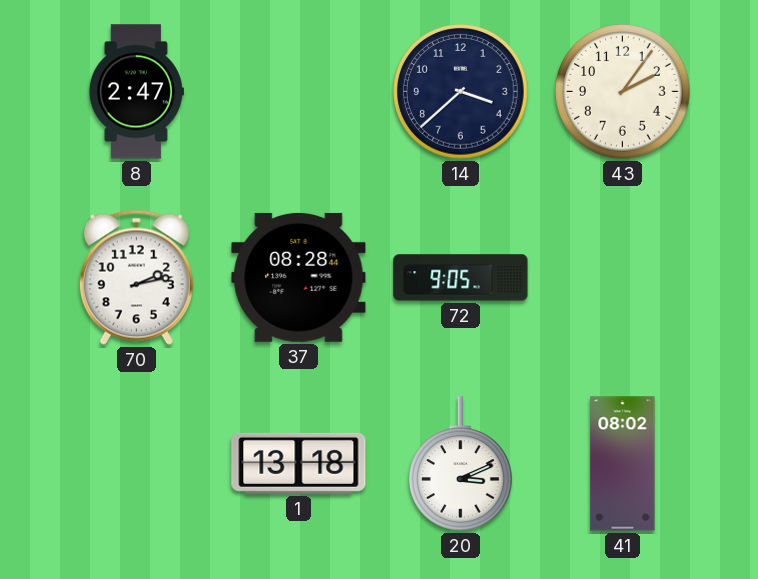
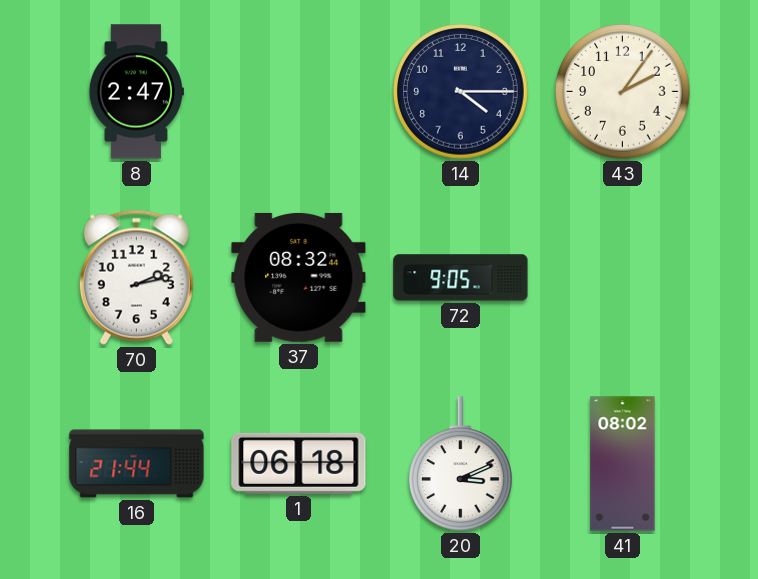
14: 3:38 -> 4:15 (461, 92)
37: 08:28 -> 08:32 (299, 277)
16: none -> 21:44 (137, 464)
1: 13:18 -> 06:18 (299, 463)
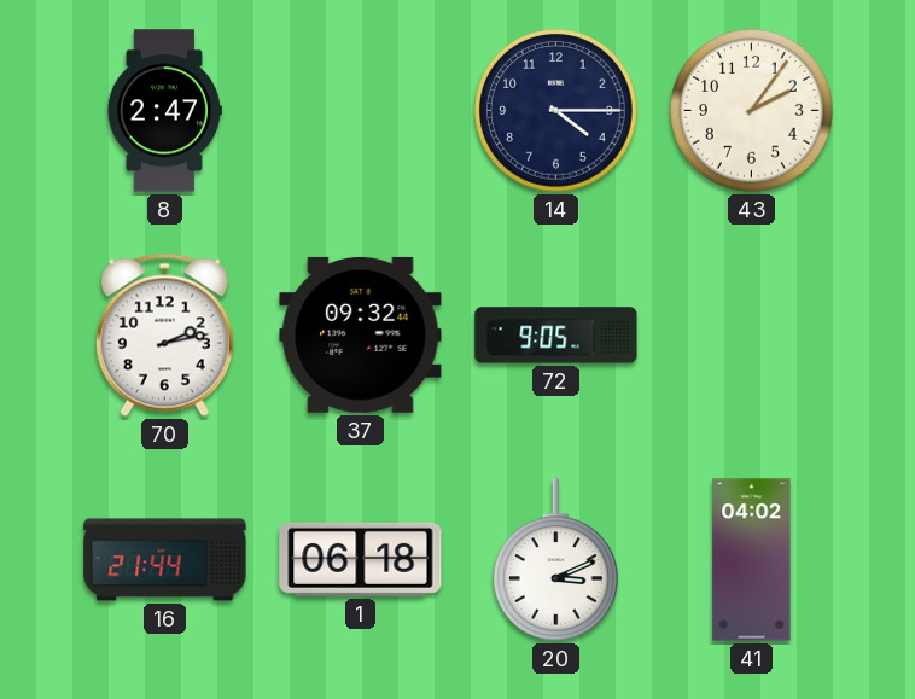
37: 08:32 -> 09:32 (361, 334)
41: 08:02 -> 04:02 (752, 560)
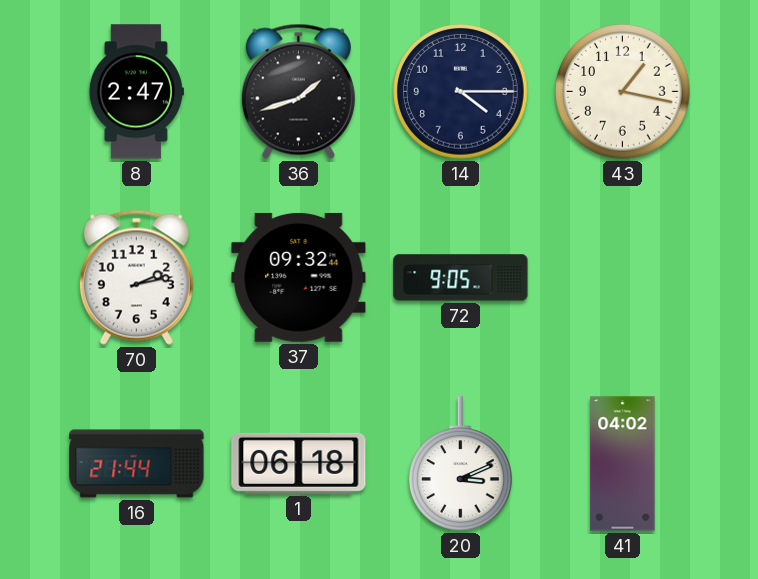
36: none -> 1:42 (298, 91)
43: 2:06 -> 1:17 (623, 92)
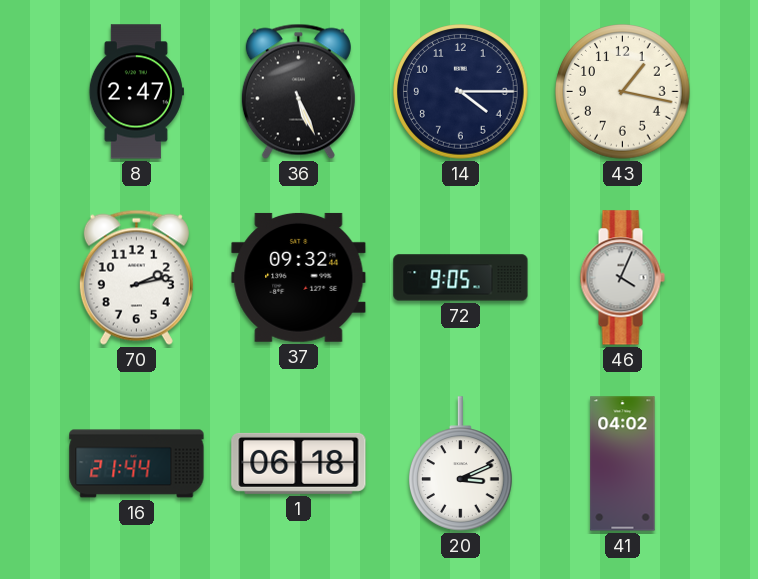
36: 1:42 -> 5:26 (298, 91)
46: none -> 4:04 (622, 278)
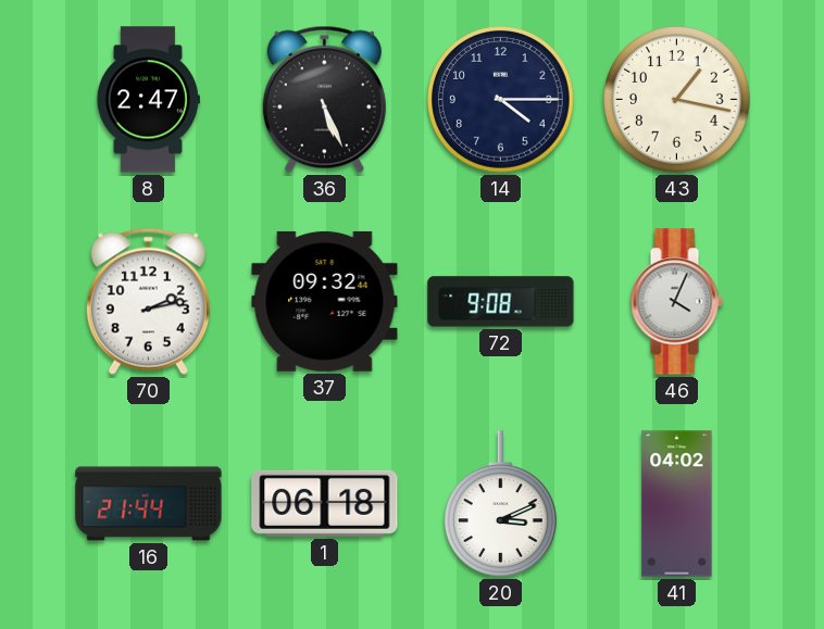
72: 9:05 -> 9:08 (501, 302)
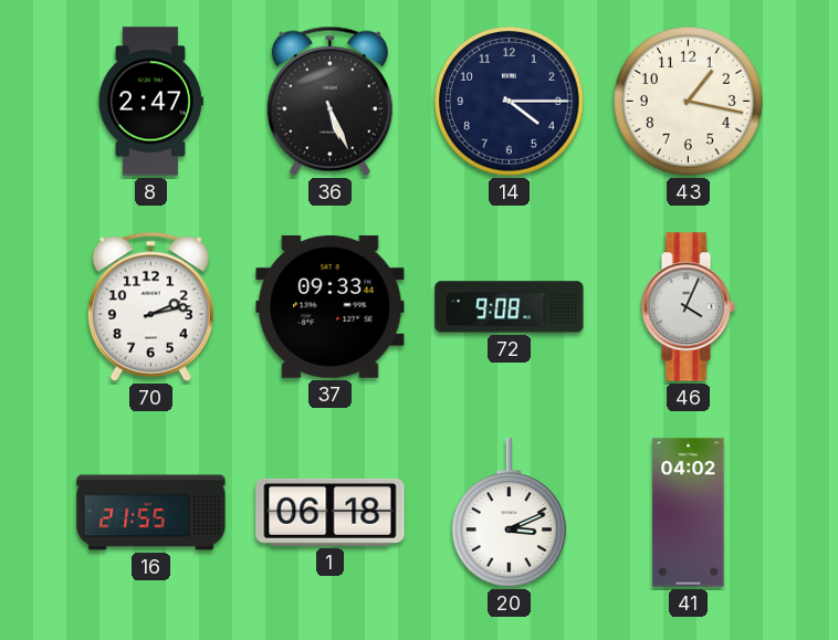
37: 09:32 -> 09:33 (331, 306)
16: 21:44 -> 21:55 (151, 513)
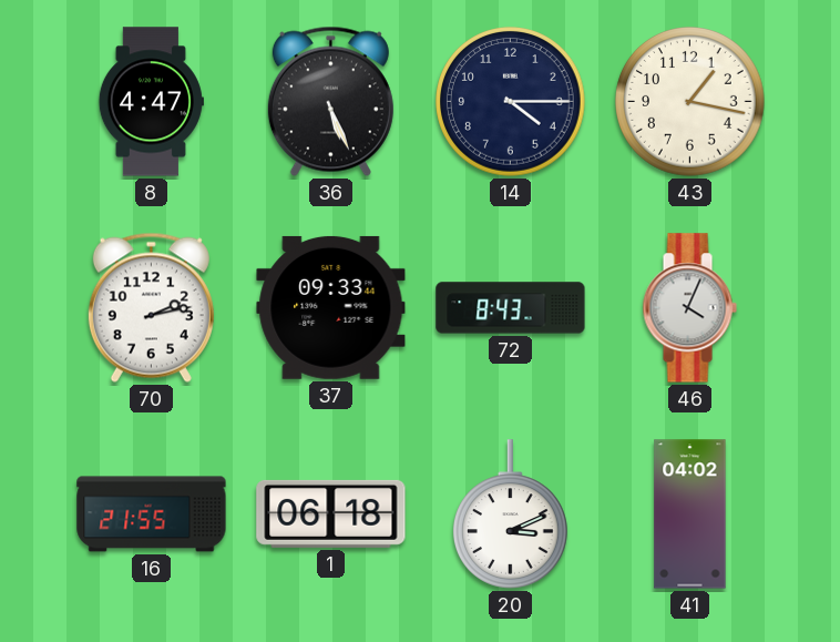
8: 2:47 -> 4:47 (151, 102)
72: 9:08 -> 8:43 (511, 308)
